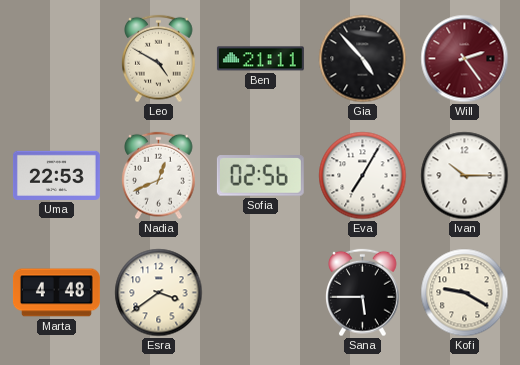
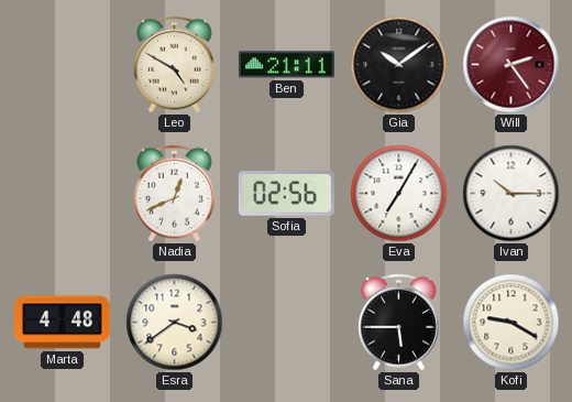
Gia: 4:53 -> 10:09 (399, 65)
Uma: 22:53 -> none (56, 175)
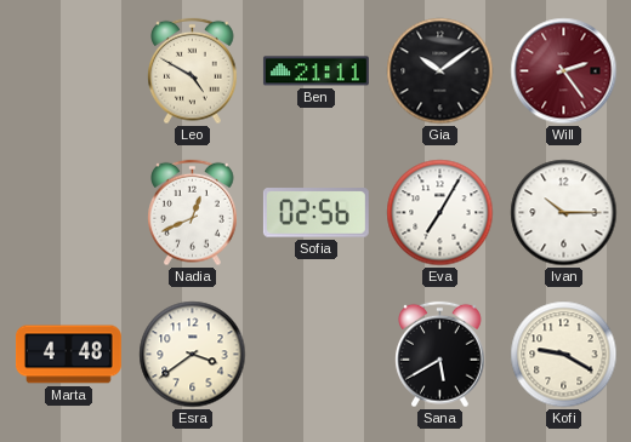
Sana: 5:45 -> 5:40 (440, 355)
